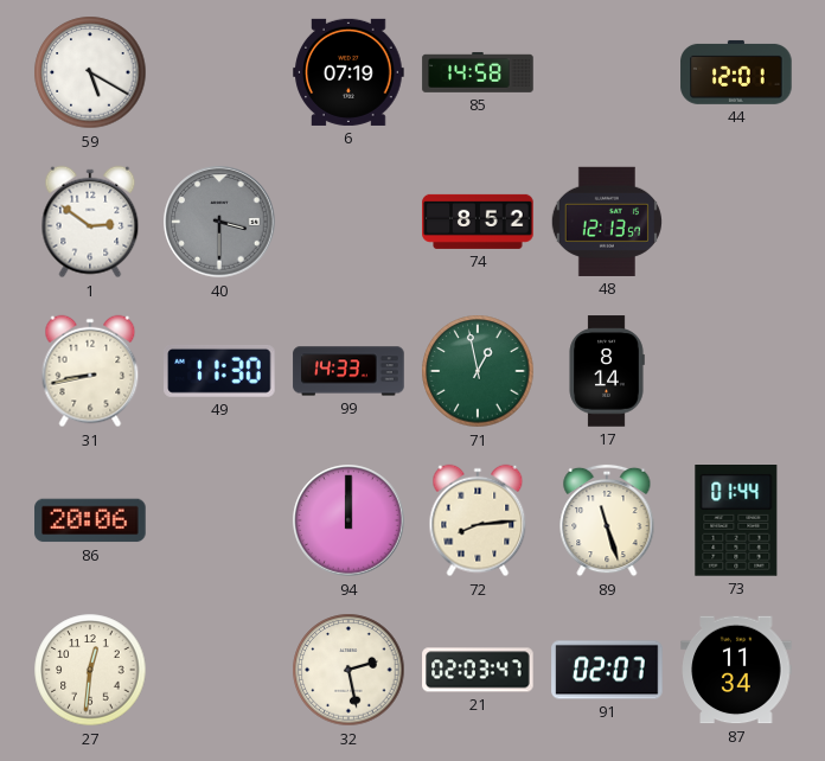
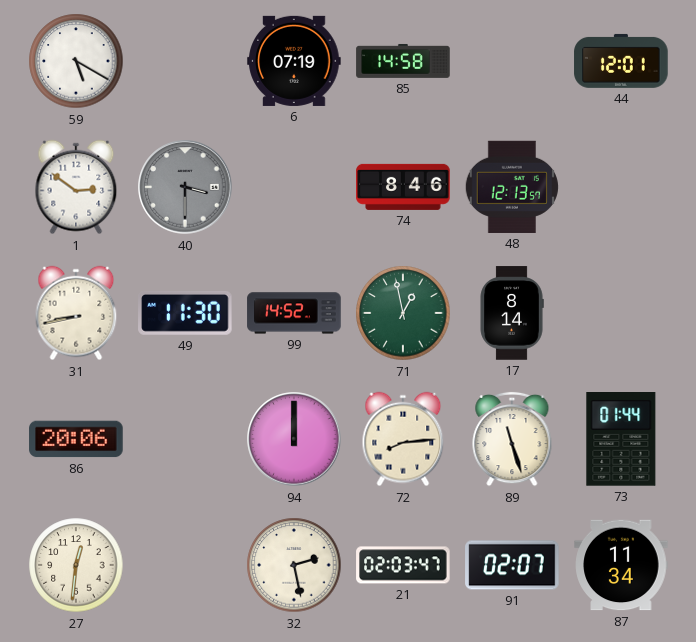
74: 8:52 -> 8:46 (403, 187)
99: 14:33 -> 14:52 (294, 313)
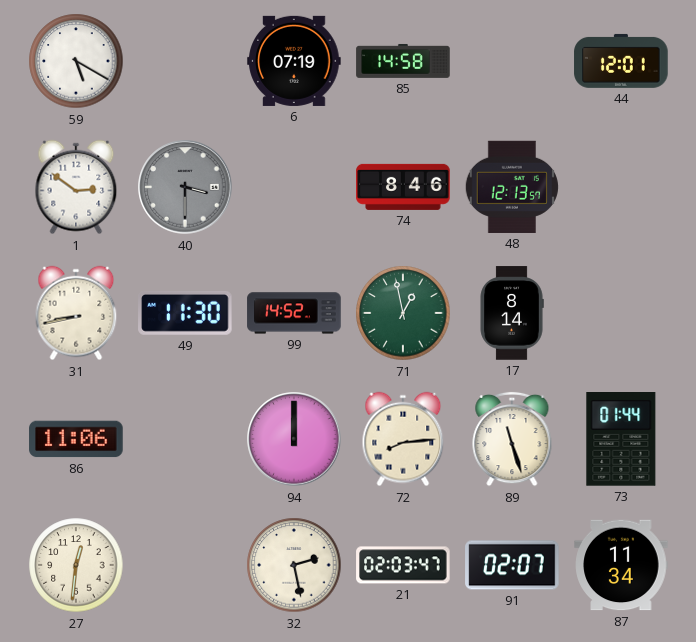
86: 20:06 -> 11:06 (76, 439)
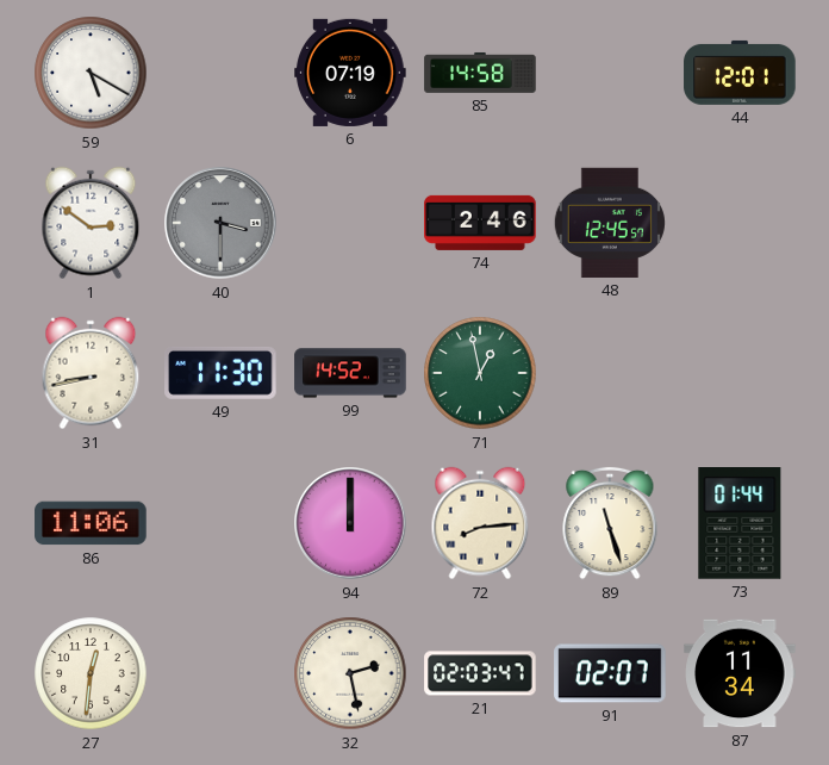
74: 8:46 -> 2:46 (480, 223)
48: 12:13 -> 12:45 (610, 223)
17: 8:14 -> none (512, 313)
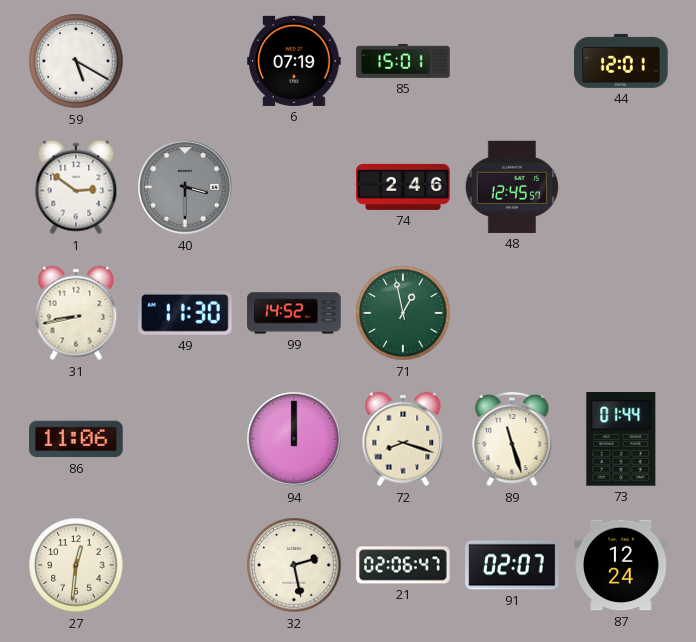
85: 14:58 -> 15:01 (403, 61)
72: 8:14 -> 8:18 (403, 439)
21: 02:03 -> 02:06 (403, 565)
87: 11:34 -> 12:24 (621, 565)
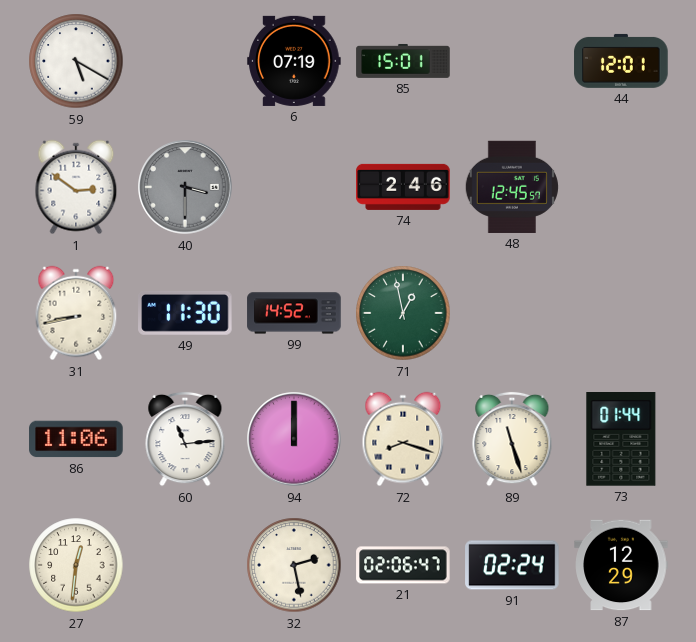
60: none -> 11:14 (185, 439)
91: 02:07 -> 02:24 (512, 565)
87: 12:24 -> 12:29 (621, 565)
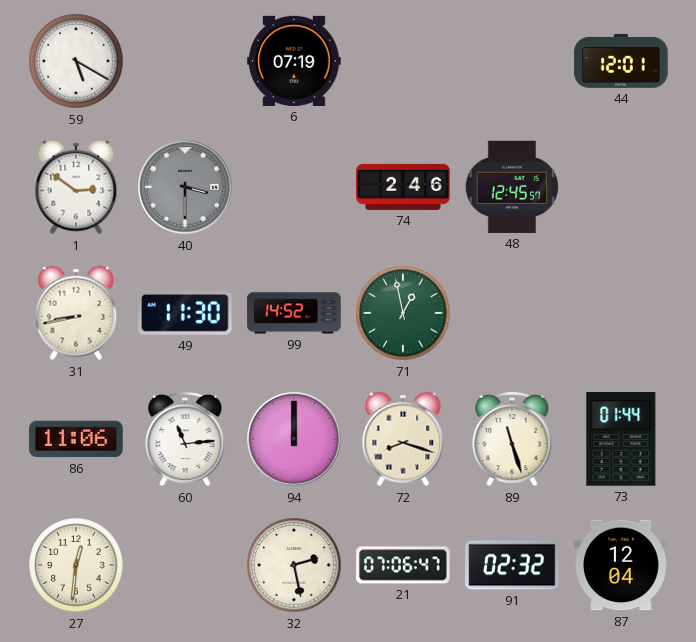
85: 15:01 -> none (403, 61)
21: 02:06 -> 07:06 (403, 565)
91: 02:24 -> 02:32 (512, 565)
87: 12:29 -> 12:04 (621, 565)
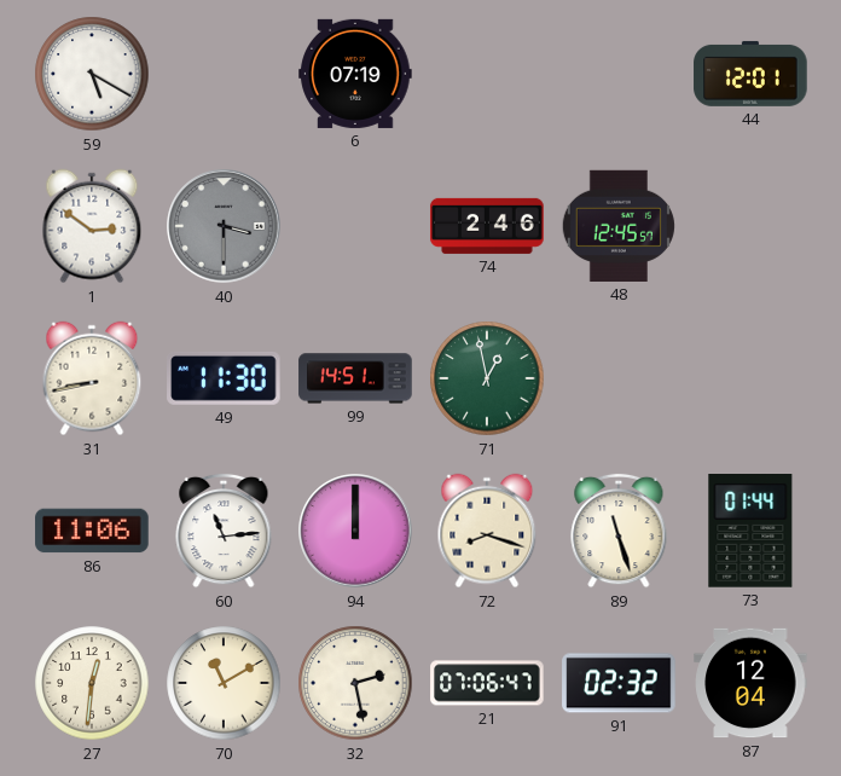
99: 14:52 -> 14:51 (355, 378)
70: none -> 11:10 (224, 683)
